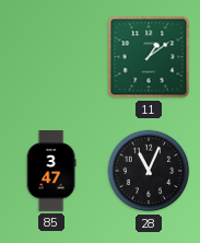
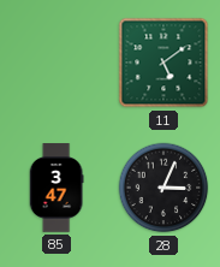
11: 1:09 -> 5:09 (163, 63)
28: 11:04 -> 3:04 (163, 188)
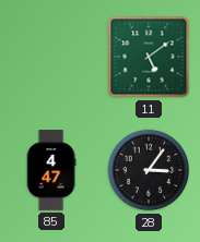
85: 3:47 -> 4:47 (51, 170)
28: 3:04 -> 3:06 (149, 170)
